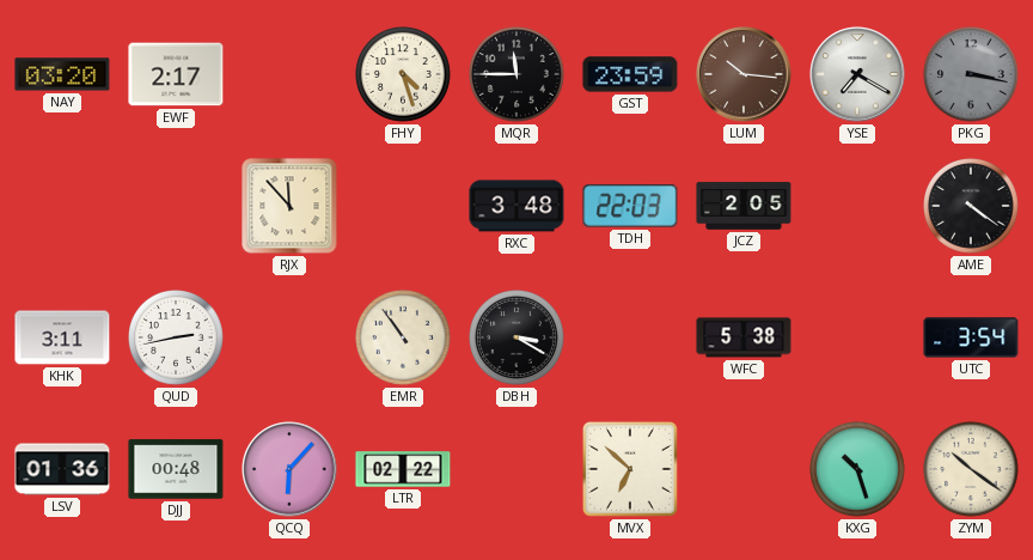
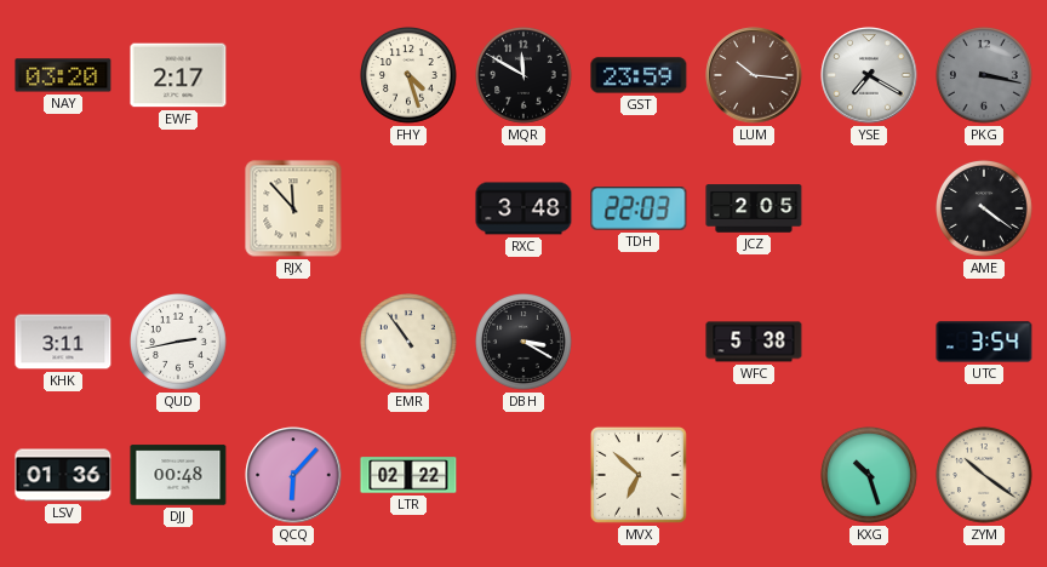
MQR: 11:45 -> 11:50 (525, 76)
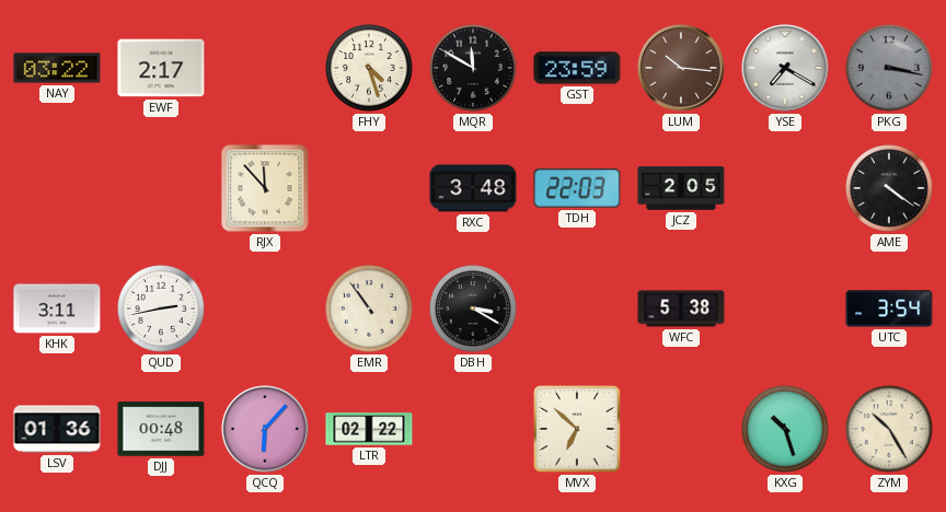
NAY: 03:20 -> 03:22 (57, 68)
ZYM: 10:21 -> 10:25 (890, 430)
